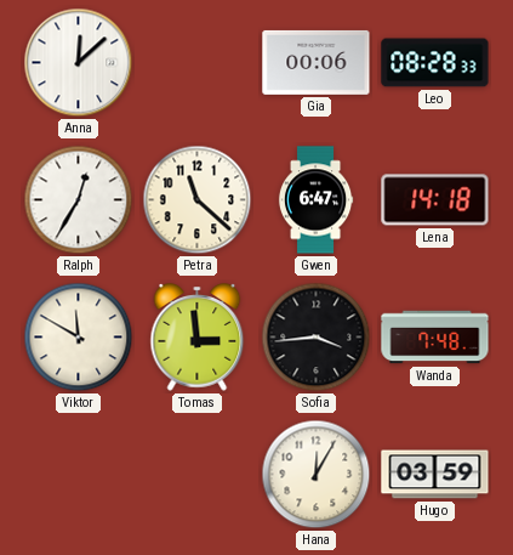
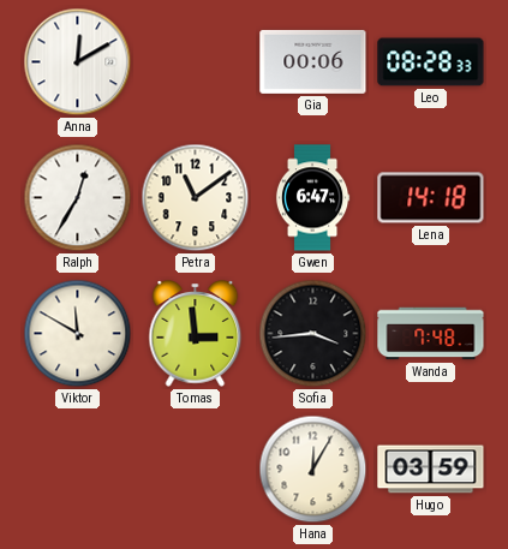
Anna: 12:08 -> 12:10 (78, 62)
Petra: 11:22 -> 11:09 (196, 198)
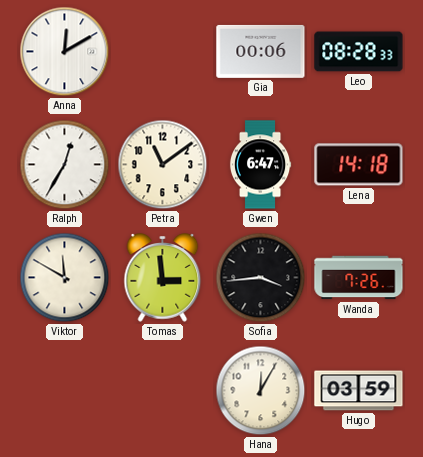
Wanda: 7:48 -> 7:26 (359, 278)
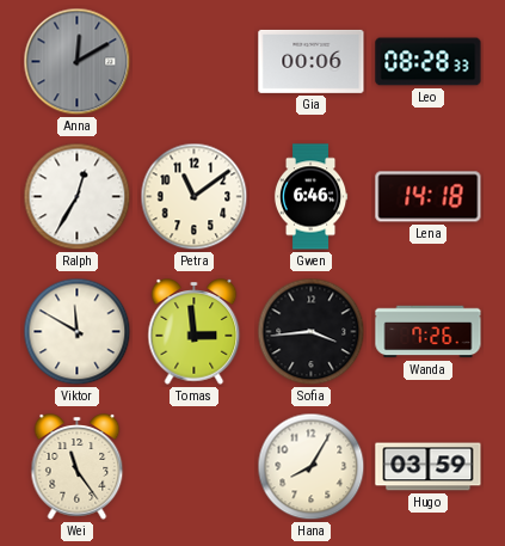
Anna dial: white -> grey (78, 62)
Gwen: 6:47 -> 6:46 (310, 197)
Wei: none -> 11:24 (78, 467)
Hana: 12:05 -> 8:05 (312, 467)
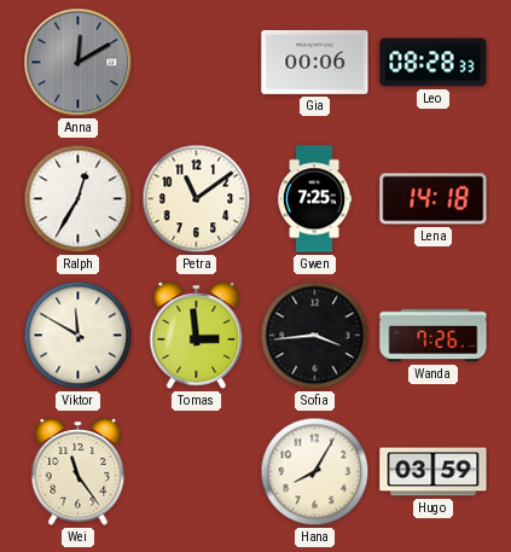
Gwen: 6:46 -> 7:25 (314, 199)
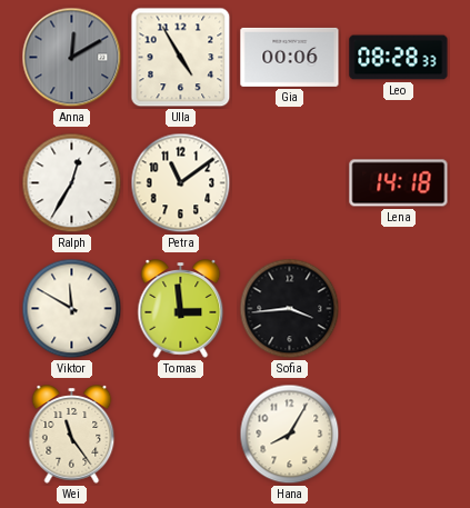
Ulla: none -> 4:55 (181, 58)
Gwen: 7:25 -> none (314, 199)
Wanda: 7:26 -> none (434, 336)
Hugo: 03:59 -> none (434, 472)
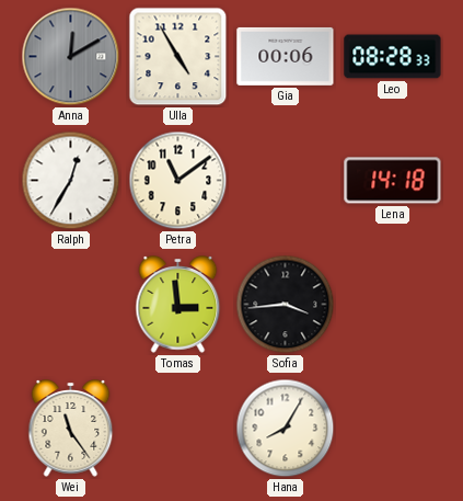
Viktor: 11:50 -> none (72, 309)
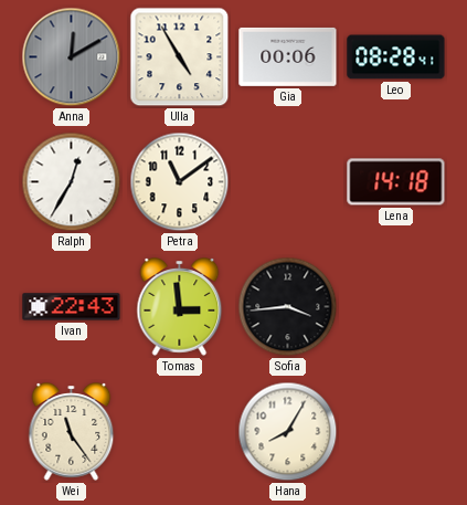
Leo: 08:28:33 -> 08:28:41 (396, 57)
Ivan: none -> 22:43 (72, 307)
